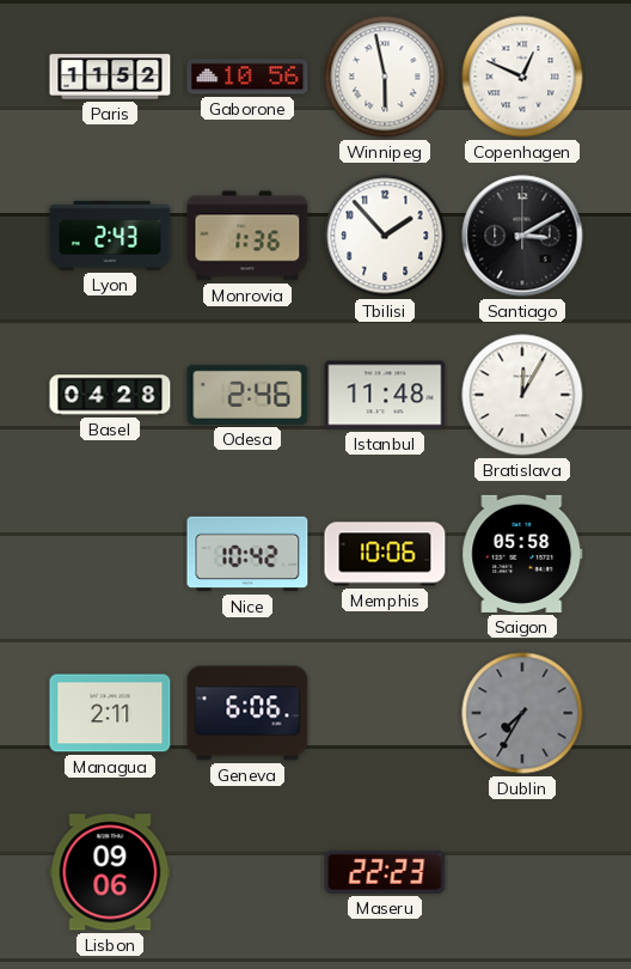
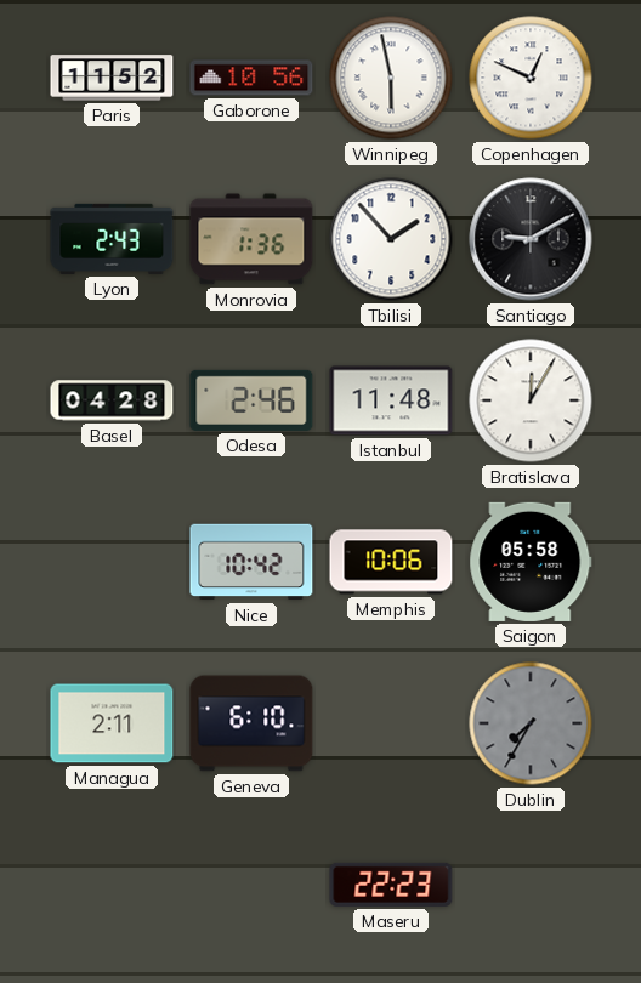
Santiago: 3:10 -> 9:10 (531, 239)
Geneva: 6:06 -> 6:10 (251, 723)
Lisbon: 09:06 -> none (110, 872)
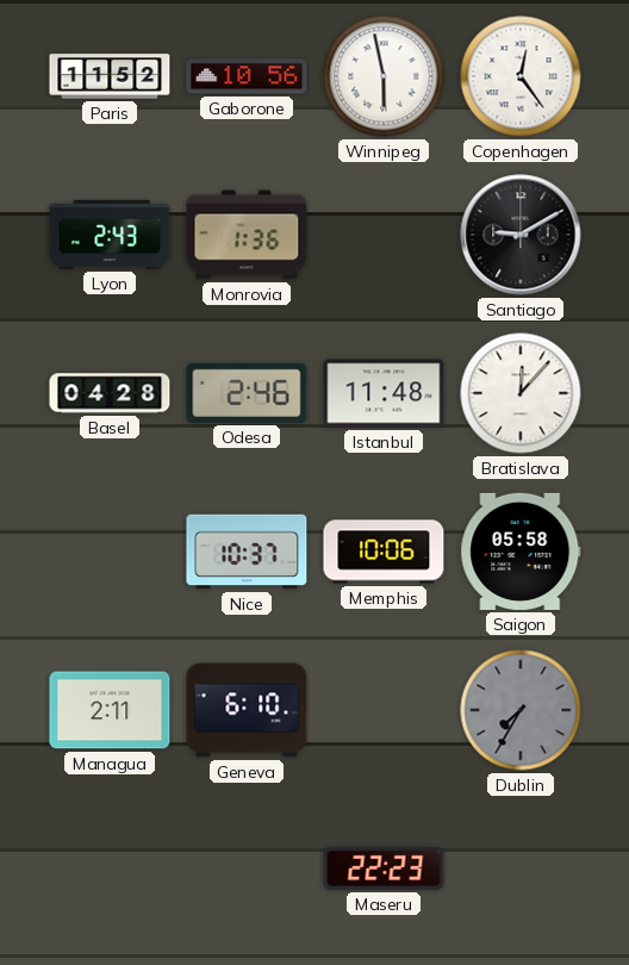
Copenhagen: 12:49 -> 12:24 (521, 76)
Tbilisi: 1:53 -> none (391, 239)
Bratislava: 12:05 -> 12:07 (521, 393)
Nice: 10:42 -> 10:37 (247, 552)
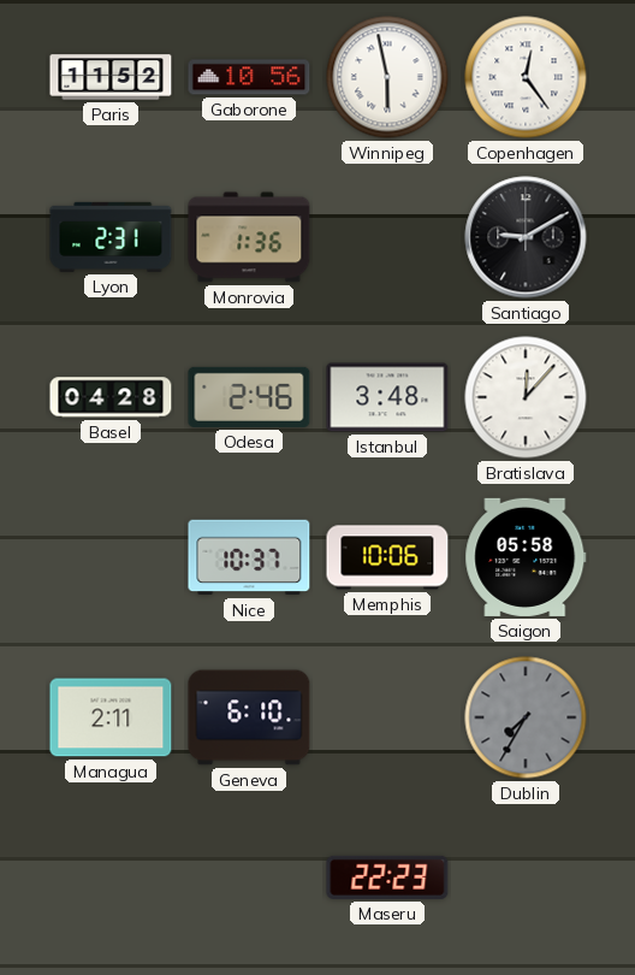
Lyon: 2:43 -> 2:31 (111, 237)
Istanbul: 11:48 -> 3:48 (387, 397)
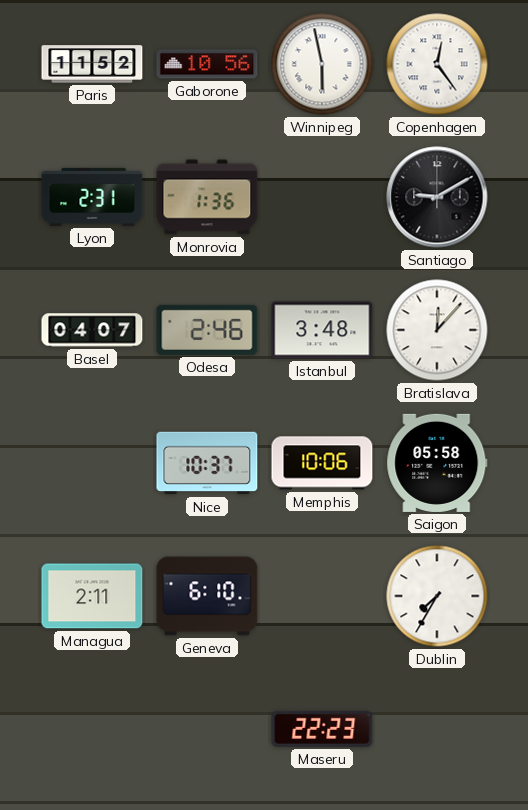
Basel: 04:28 -> 04:07 (92, 330)
Dublin dial: grey -> white (437, 596)
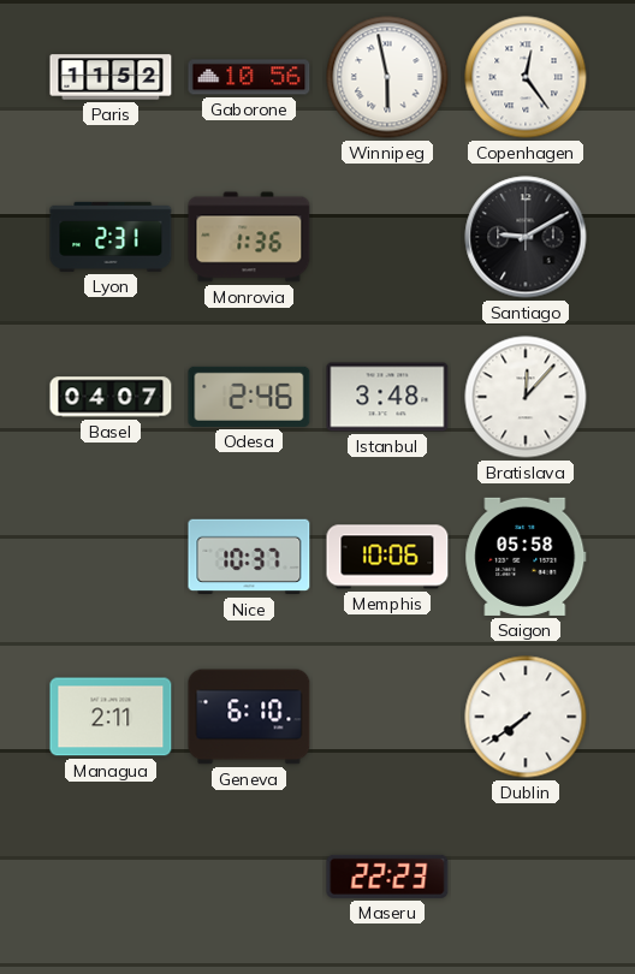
Dublin: 7:35 -> 7:39 (526, 717)
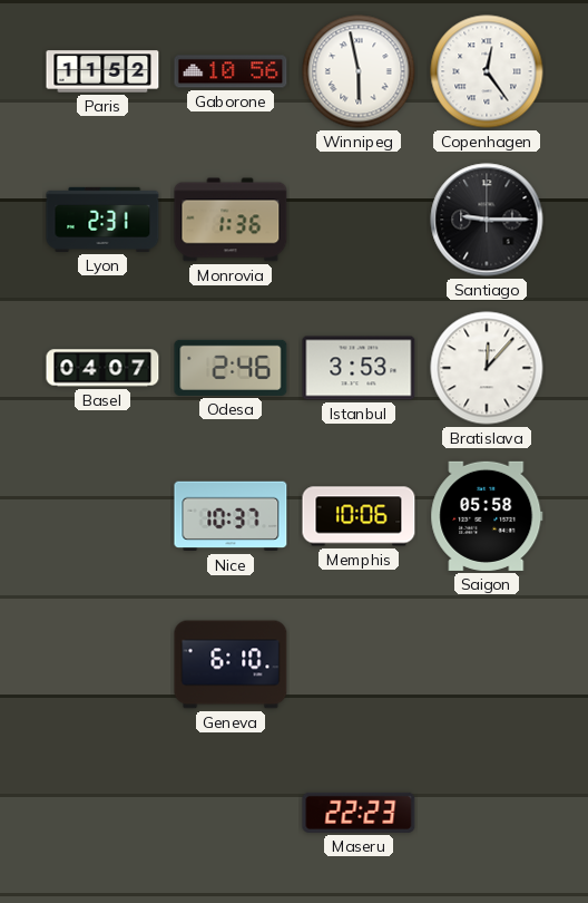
Santiago: 9:10 -> 9:15 (487, 220)
Istanbul: 3:48 -> 3:53 (359, 368)
Managua: 2:11 -> none (111, 717)
Dublin: 7:39 -> none (526, 717)
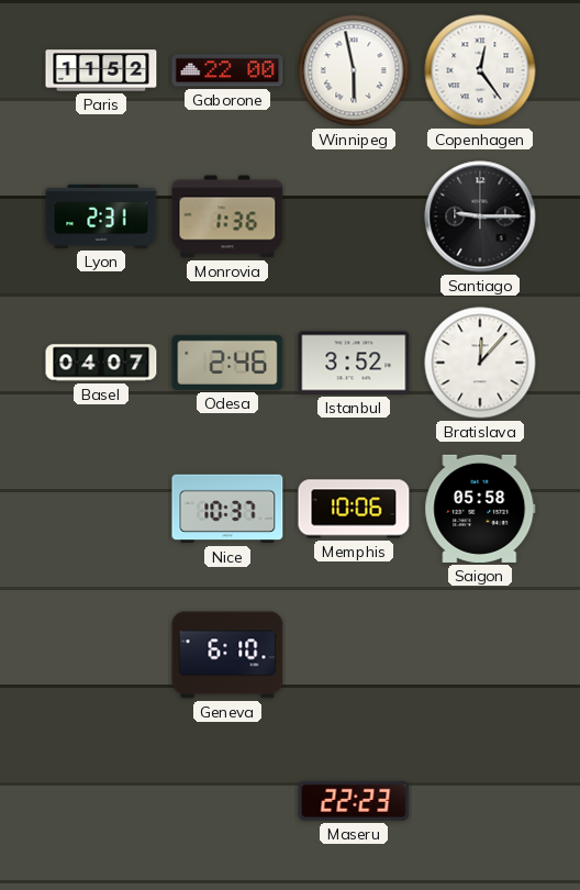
Gaborone: 10:56 -> 22:00 (227, 70)
Istanbul: 3:53 -> 3:52 (354, 363)
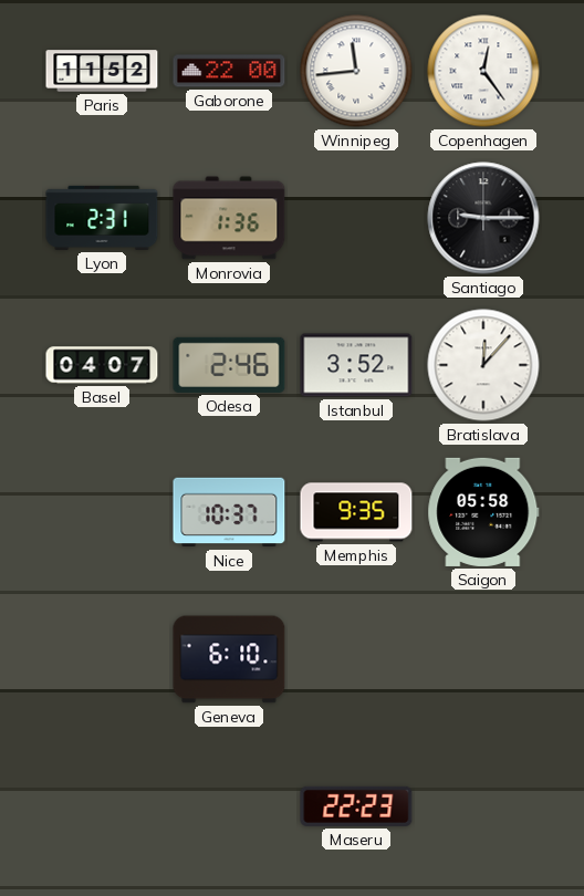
Winnipeg: 5:58 -> 11:44 (356, 71)
Memphis: 10:06 -> 9:35 (356, 512)
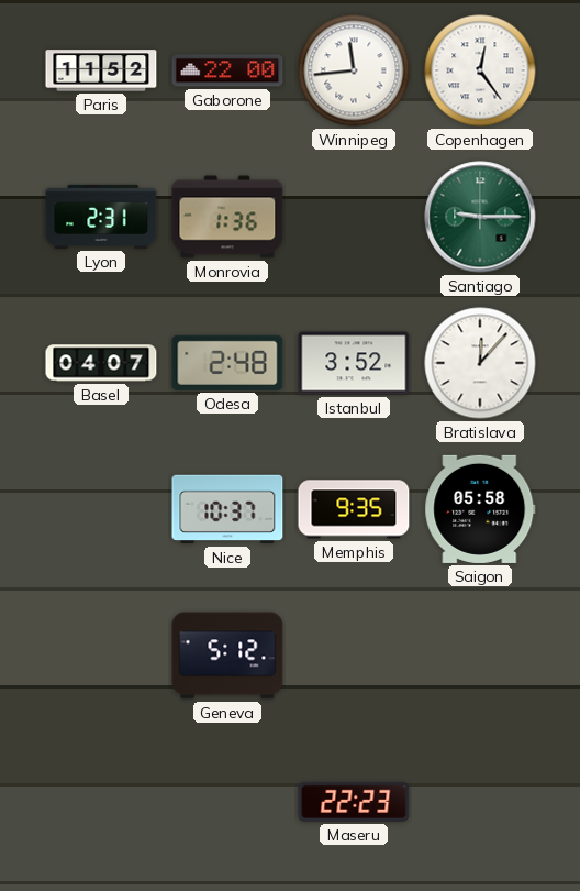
Santiago dial: black -> green (480, 217)
Odesa: 2:46 -> 2:48 (227, 363)
Geneva: 6:10 -> 5:12 (227, 656)
